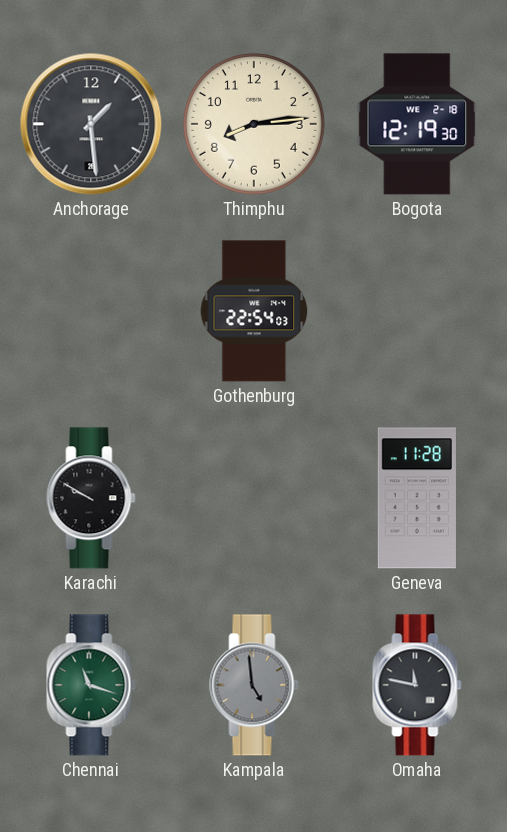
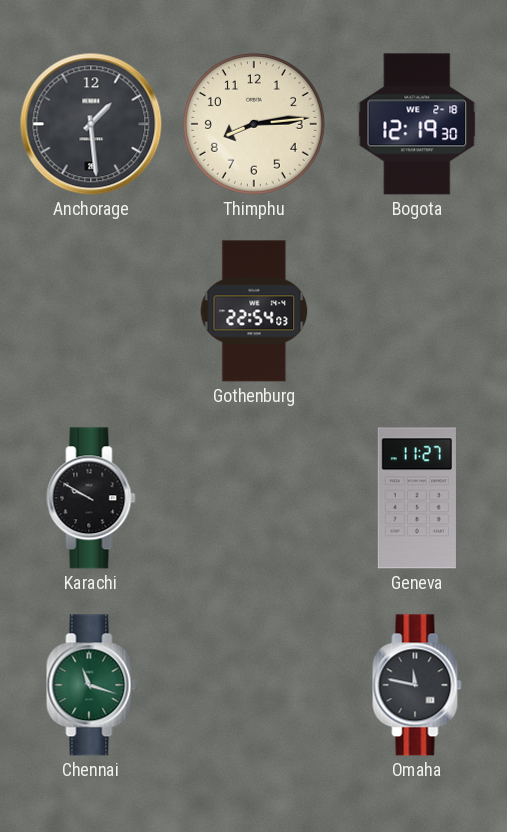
Geneva: 11:28 -> 11:27 (417, 498)
Kampala: 4:59 -> none (254, 685)
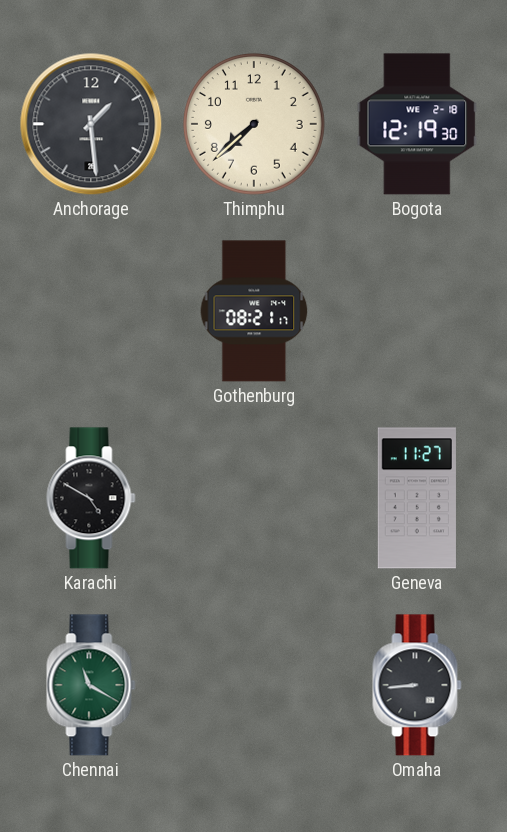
Thimphu: 8:14 -> 7:38 (254, 124)
Gothenburg: 22:54 -> 08:21 (254, 311)
Karachi: 9:50 -> 4:50 (91, 498)
Chennai: 11:18 -> 11:20 (91, 685)
Omaha: 11:47 -> 8:44 (417, 685)
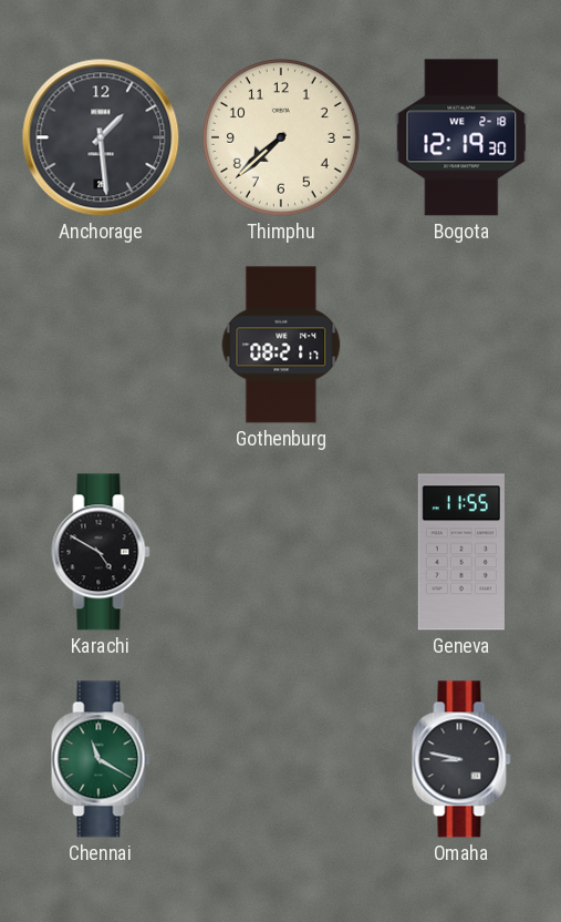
Geneva: 11:27 -> 11:55 (461, 552)
Omaha: 8:44 -> 8:47 (461, 759)
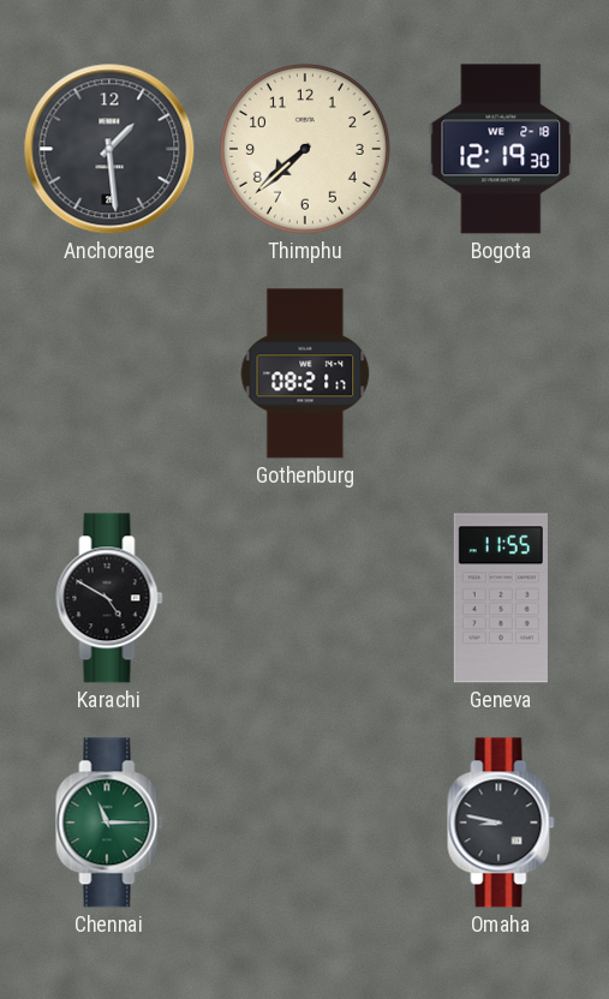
Chennai: 11:20 -> 11:15 (109, 822)
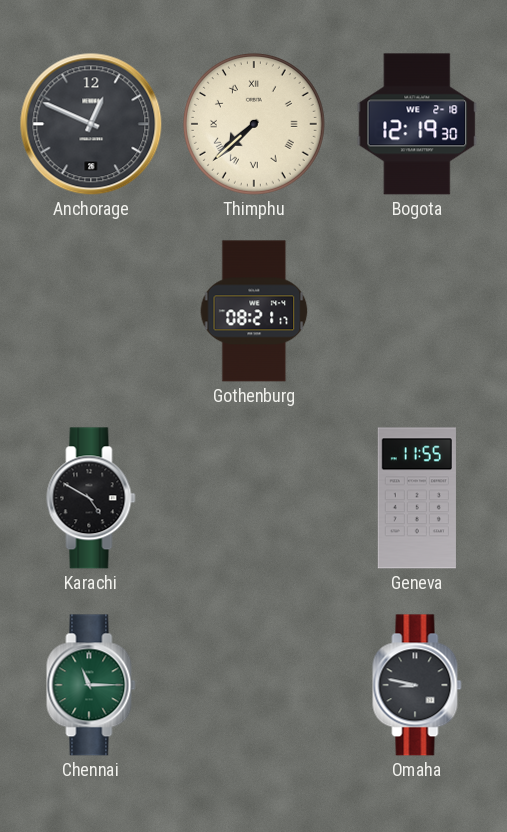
Anchorage: 1:29 -> 12:49 (91, 124)
Thimphu numerals: Arabic -> Roman (254, 124)
